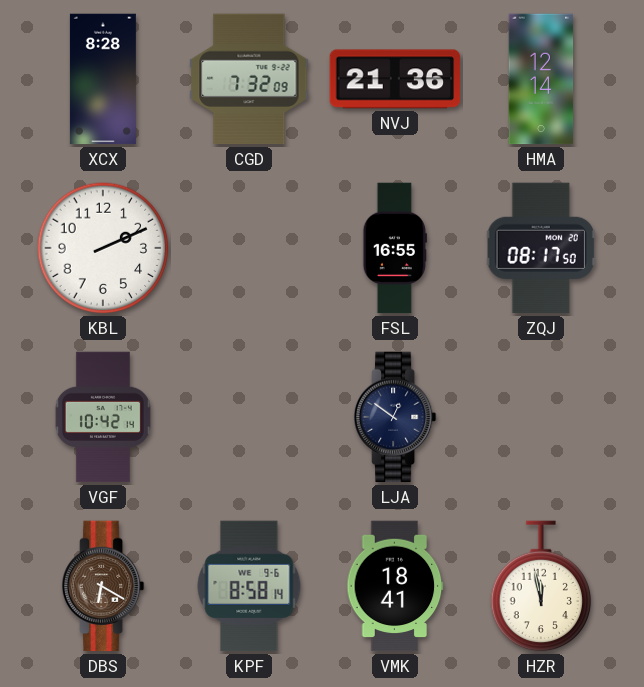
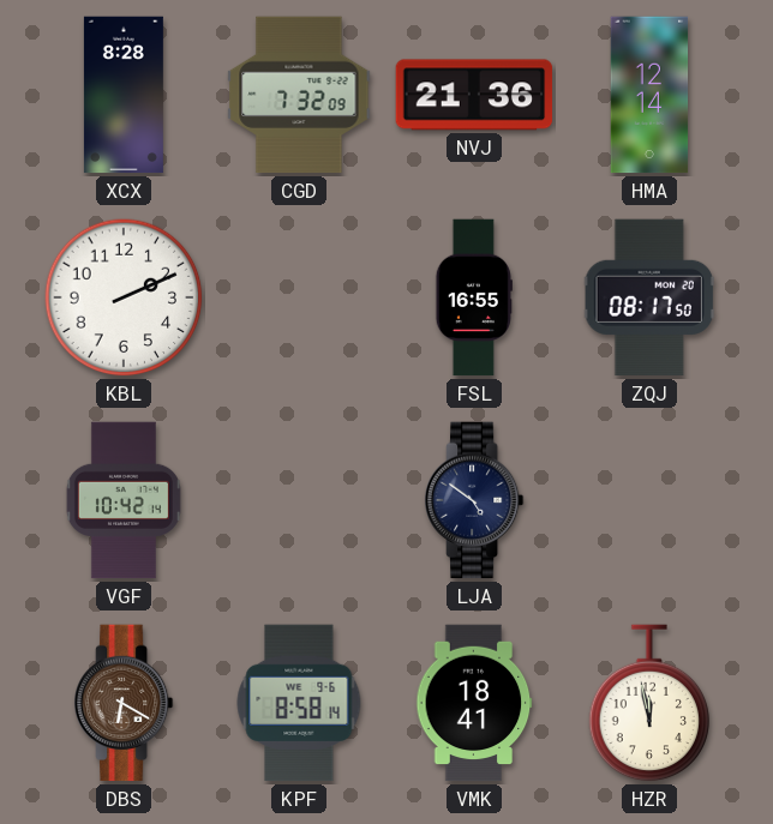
LJA: 12:51 -> 4:51 (474, 500)
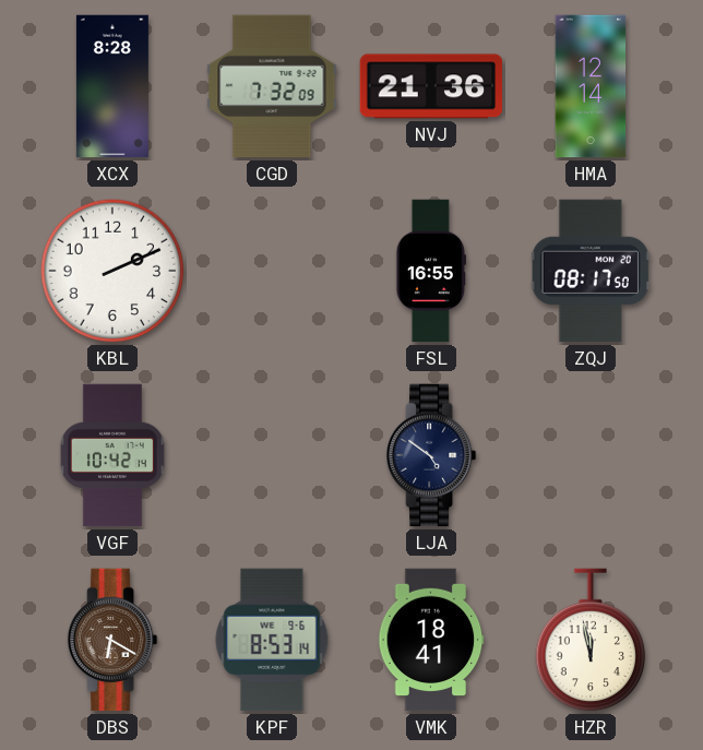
KPF: 8:58 -> 8:53 (272, 640)
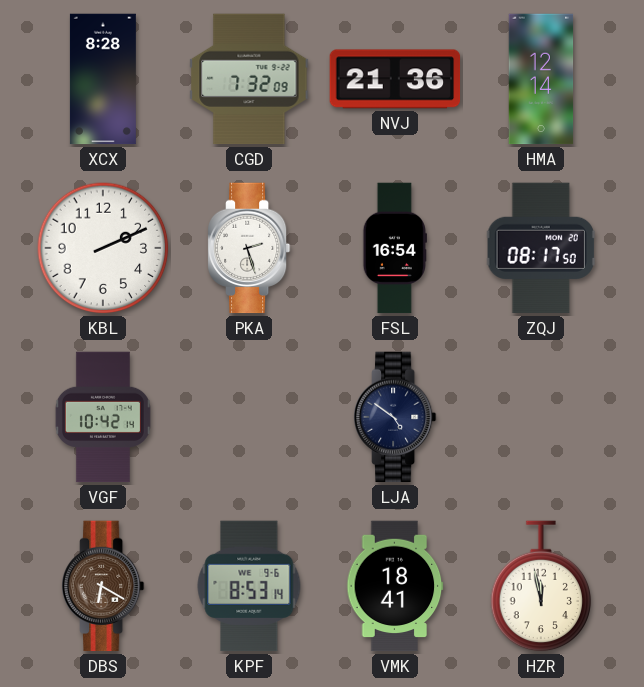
PKA: none -> 2:27 (249, 248)
FSL: 16:55 -> 16:54 (395, 248)
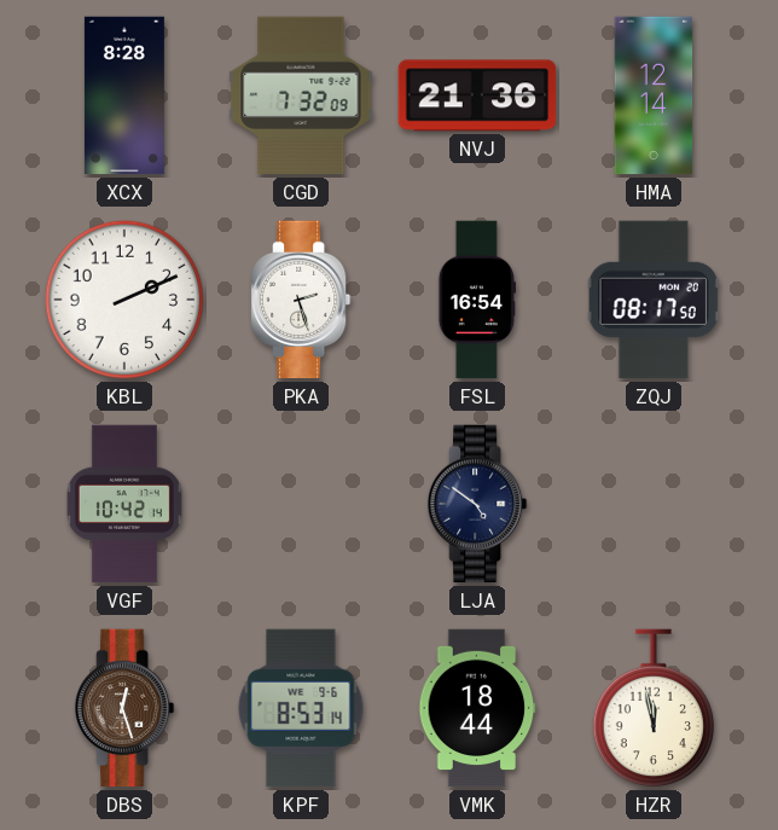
DBS: 6:20 -> 12:27 (124, 708)
VMK: 18:41 -> 18:44 (477, 708)
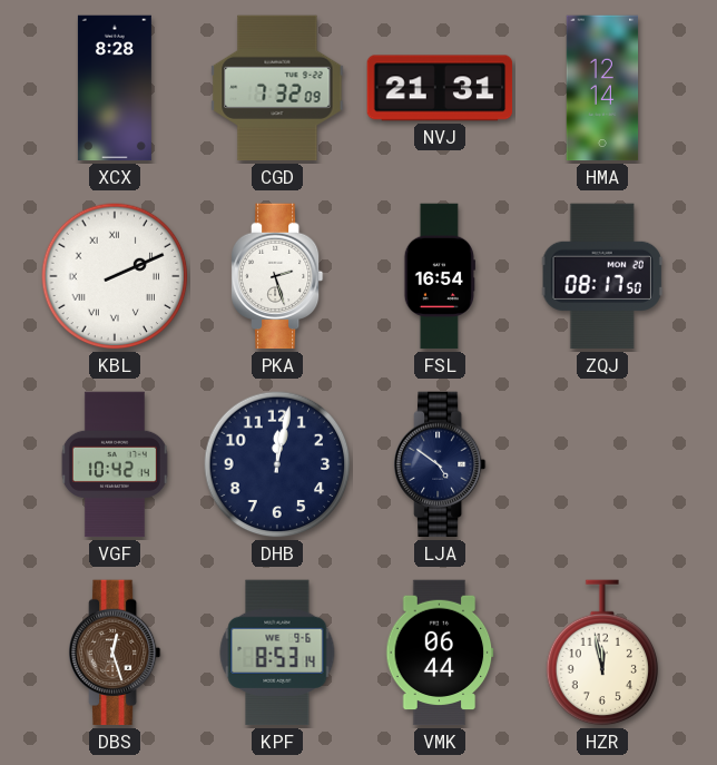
NVJ: 21:36 -> 21:31 (440, 88)
KBL numerals: Arabic -> Roman (115, 276)
DHB: none -> 12:02 (277, 464)
VMK: 18:44 -> 06:44 (440, 653)
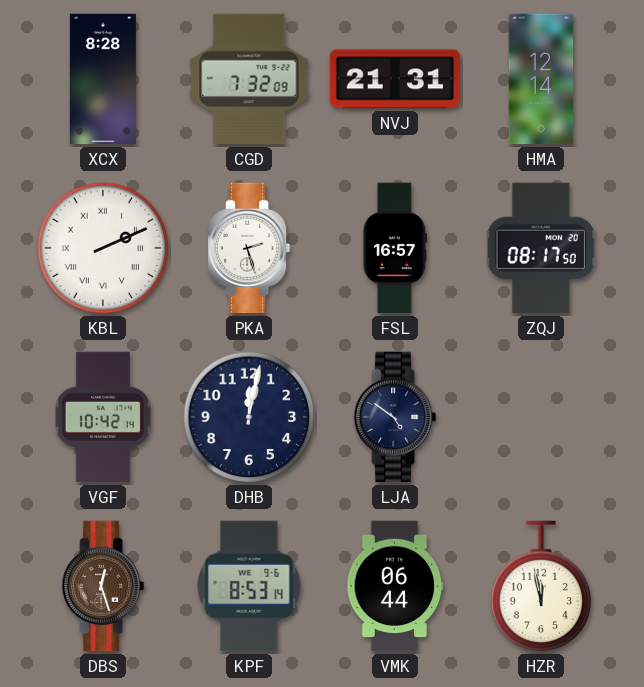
FSL: 16:54 -> 16:57 (395, 248)
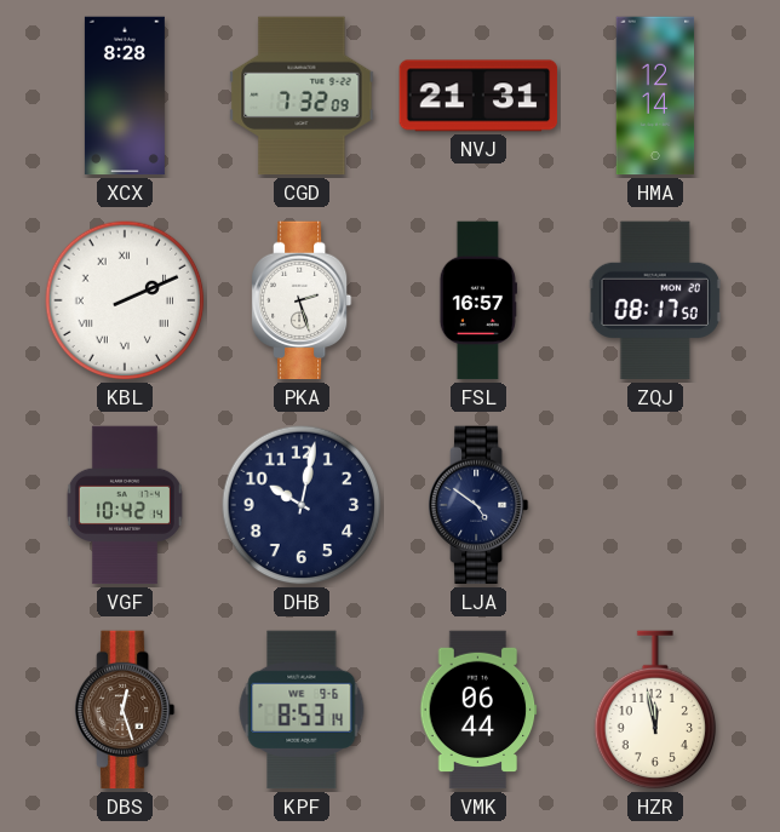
DHB: 12:02 -> 10:02 (302, 505)
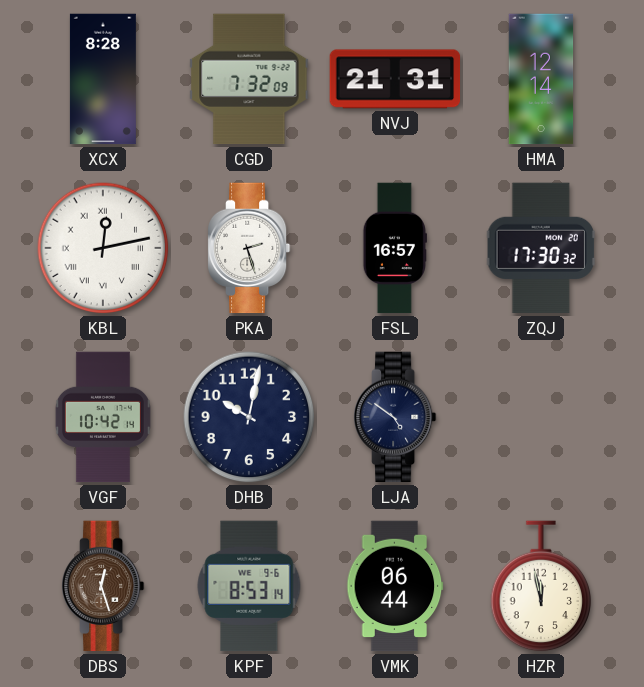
KBL: 2:11 -> 12:13 (103, 248)
ZQJ: 08:17 -> 17:30 (541, 248)
